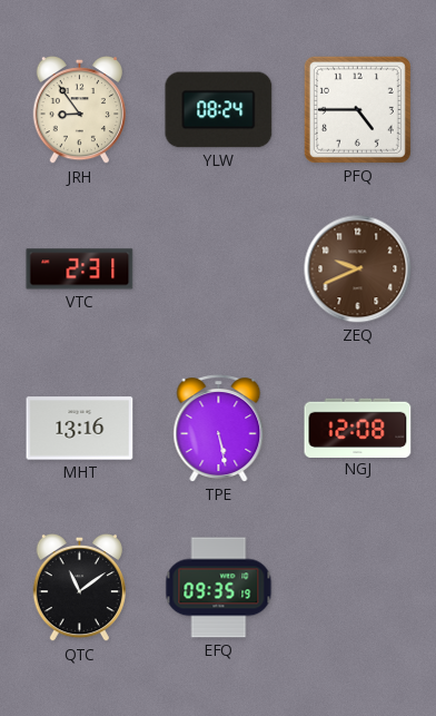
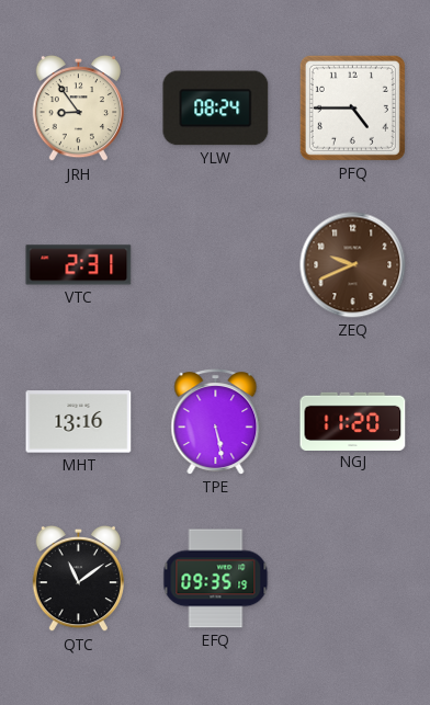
NGJ: 12:08 -> 11:20 (353, 421)
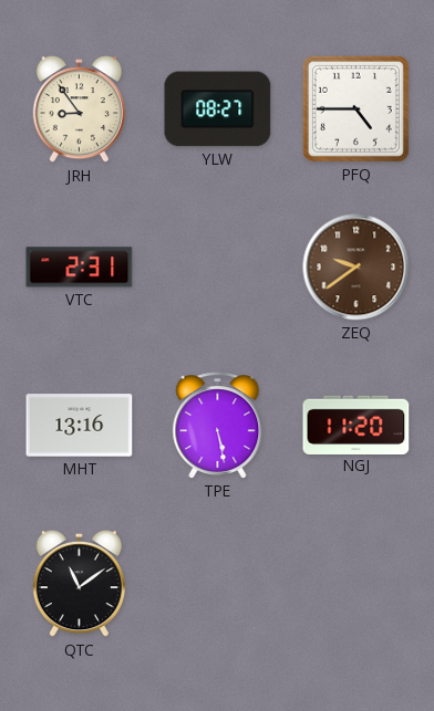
YLW: 08:24 -> 08:27 (218, 109)
ZEQ: 9:41 -> 9:39 (356, 268)
EFQ: 09:35 -> none (216, 579)
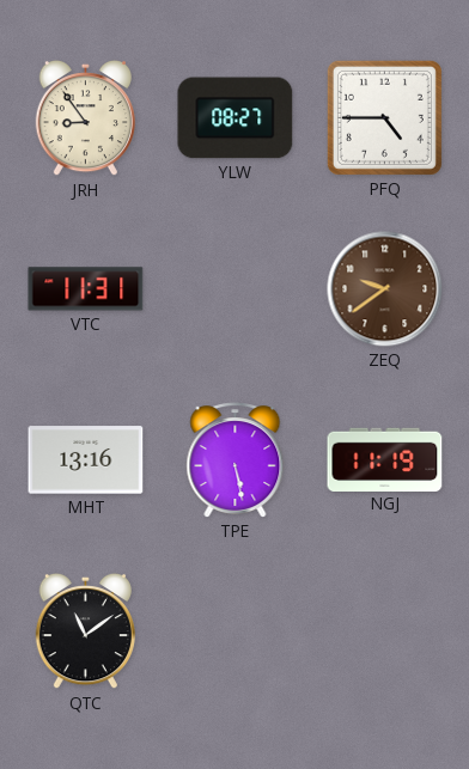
VTC: 2:31 -> 11:31 (86, 289)
NGJ: 11:20 -> 11:19 (385, 459)
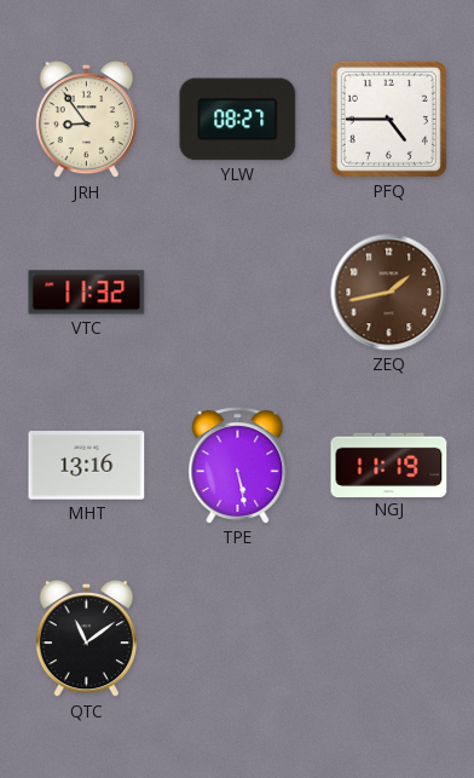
VTC: 11:31 -> 11:32 (87, 293)
ZEQ: 9:39 -> 1:43 (389, 293)
